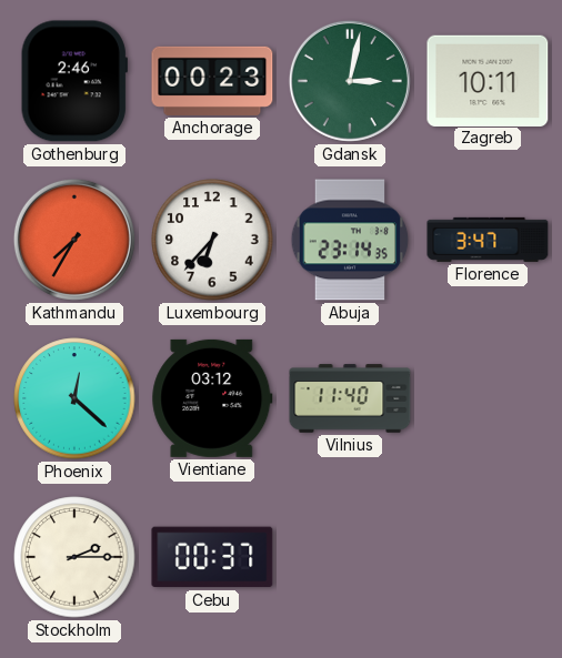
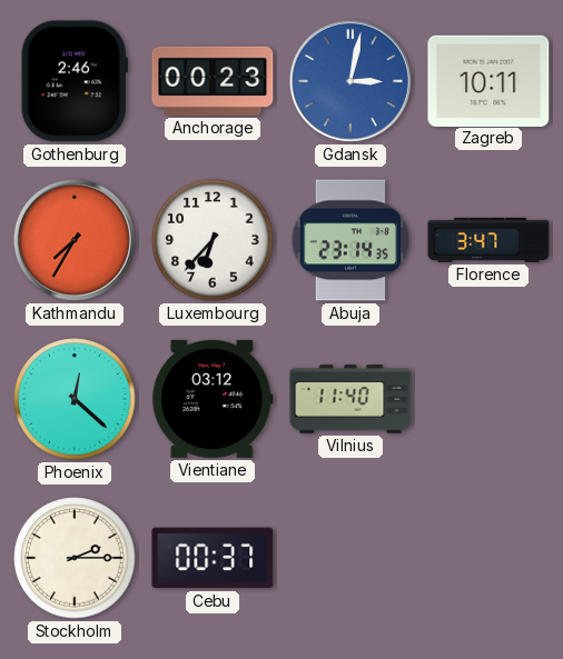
Gdansk dial: green -> blue (350, 81)
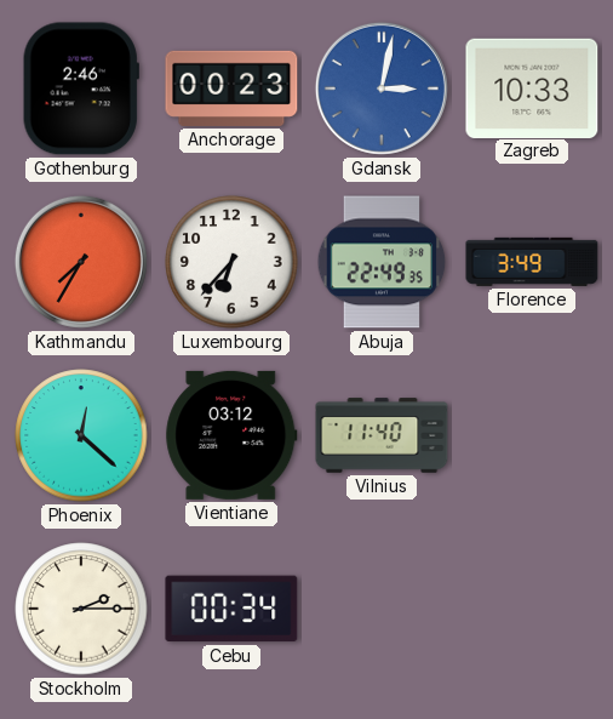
Zagreb: 10:11 -> 10:33 (532, 87)
Abuja: 23:14 -> 22:49 (382, 262)
Florence: 3:47 -> 3:49 (532, 262)
Cebu: 00:37 -> 00:34 (231, 609)
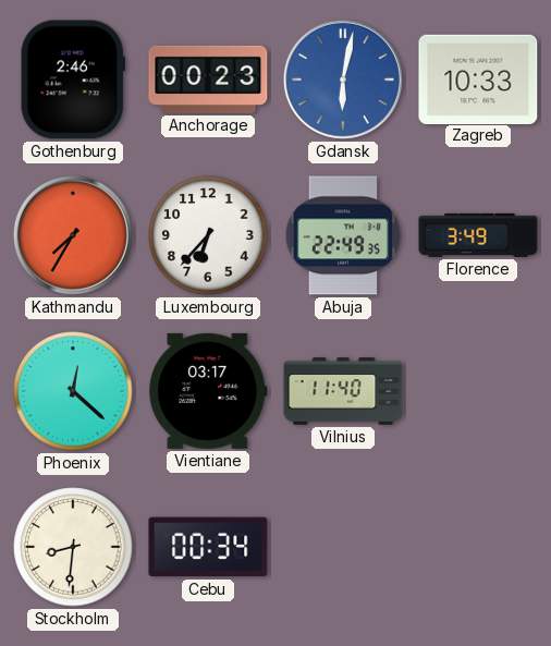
Gdansk: 3:02 -> 6:02 (343, 80)
Vientiane: 03:12 -> 03:17 (208, 391)
Stockholm: 2:15 -> 8:31 (73, 547)
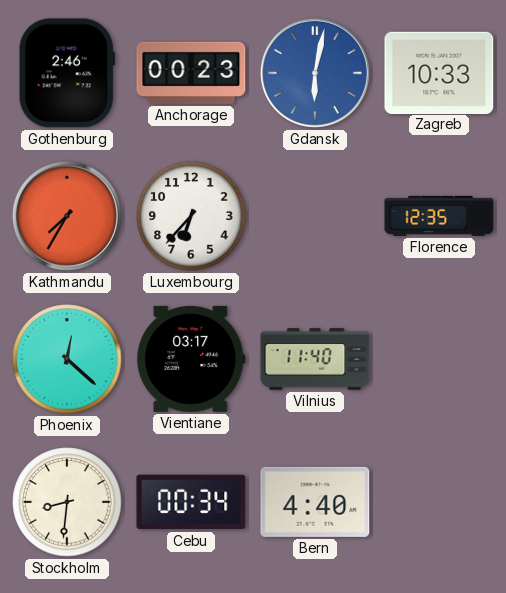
Abuja: 22:49 -> none (343, 235)
Florence: 3:49 -> 12:35 (439, 216)
Bern: none -> 4:40 (315, 502)
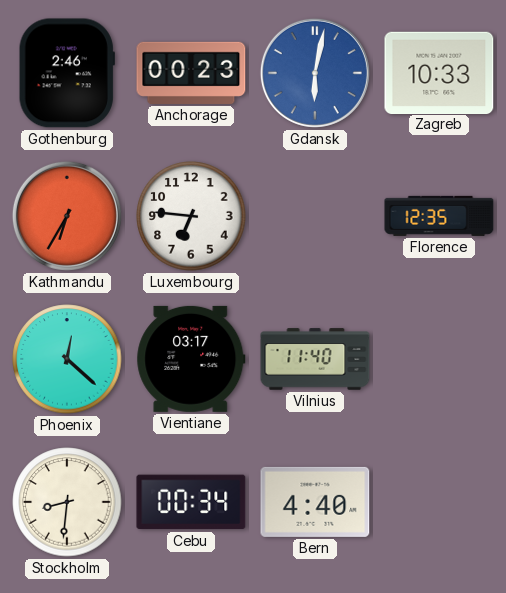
Kathmandu: 7:35 -> 6:35 (67, 216)
Luxembourg: 6:37 -> 6:46 (191, 216)
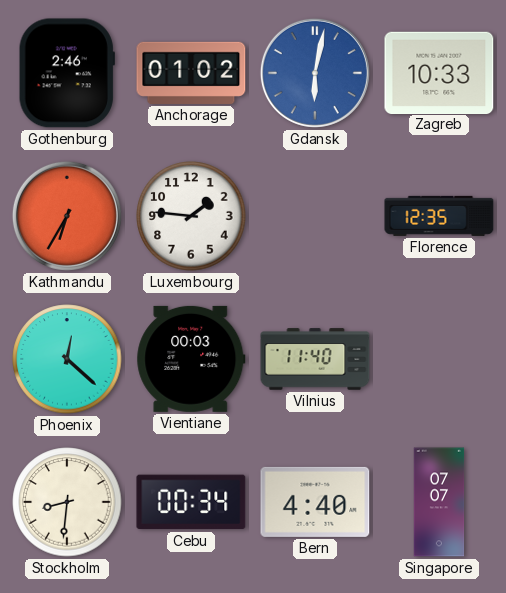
Anchorage: 00:23 -> 01:02 (191, 73)
Luxembourg: 6:46 -> 1:46 (191, 216)
Vientiane: 03:17 -> 00:03 (191, 359)
Singapore: none -> 07:07 (439, 502)
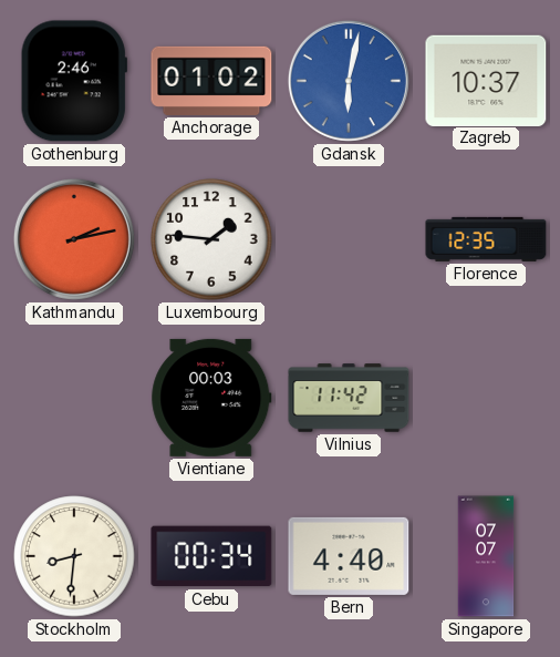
Zagreb: 10:33 -> 10:37 (486, 80)
Kathmandu: 6:35 -> 2:13 (74, 239)
Phoenix: 12:22 -> none (67, 359)
Vilnius: 11:40 -> 11:42 (349, 398)
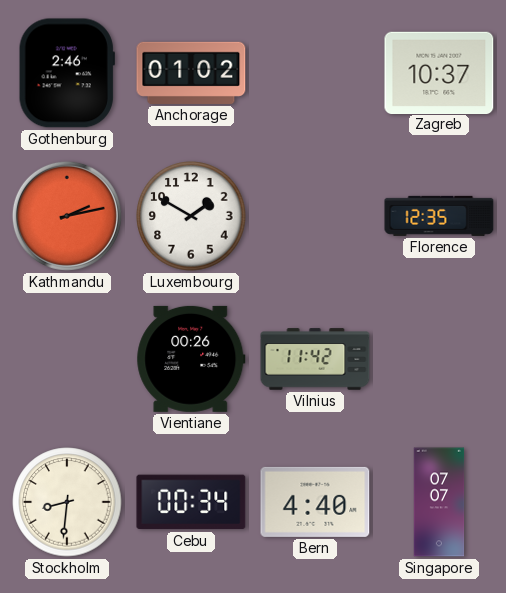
Gdansk: 6:02 -> none (349, 81)
Luxembourg: 1:46 -> 1:50 (191, 216)
Vientiane: 00:03 -> 00:26 (191, 359)
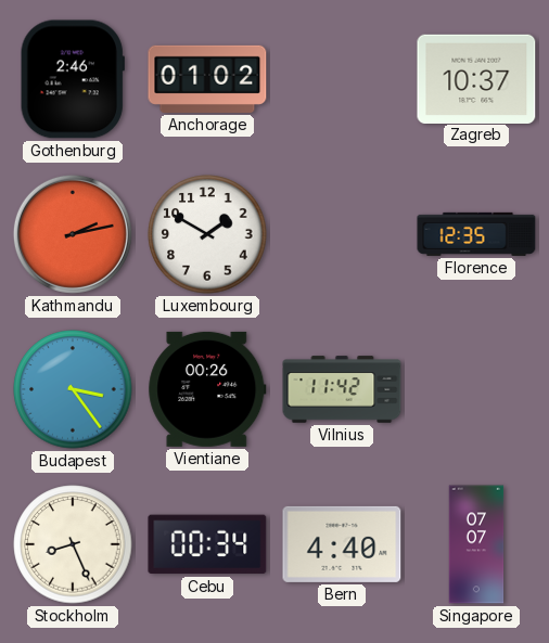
Budapest: none -> 3:24 (73, 389)
Stockholm: 8:31 -> 8:26 (73, 544)
